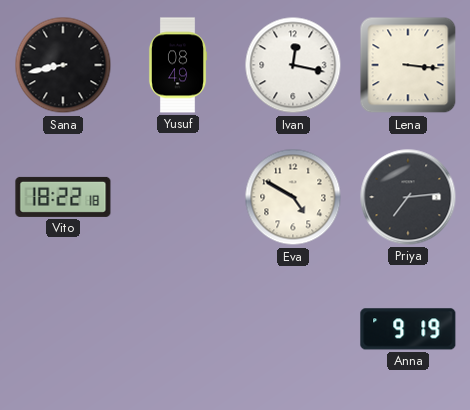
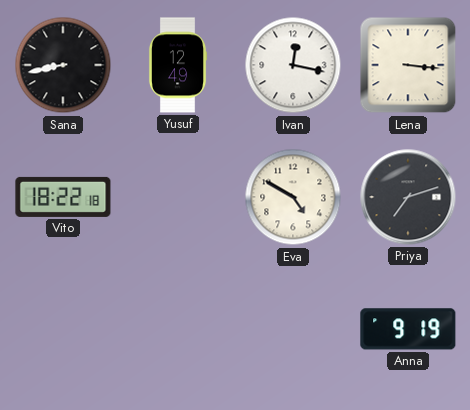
Yusuf: 08:49 -> 12:49 (178, 65)
Priya: 7:14 -> 7:12 (408, 197)
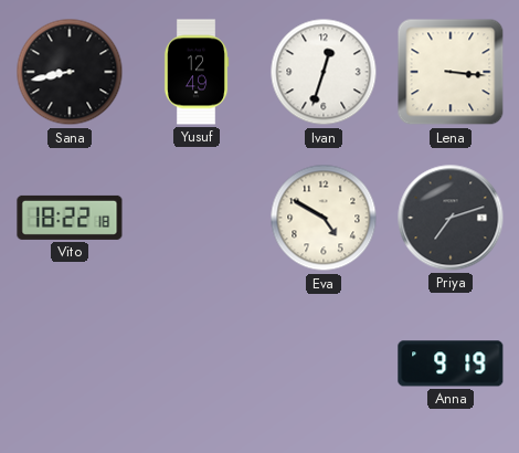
Ivan: 12:17 -> 12:33 (324, 72)
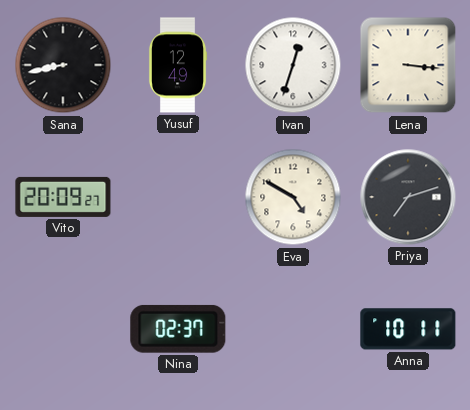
Vito: 18:22 -> 20:09 (63, 197)
Nina: none -> 02:37 (178, 329)
Anna: 9:19 -> 10:11 (408, 329)
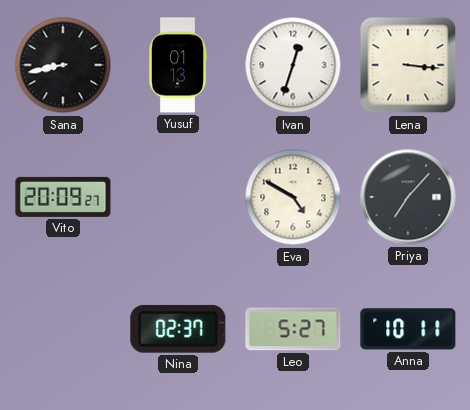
Yusuf: 12:49 -> 01:13 (178, 65)
Priya: 7:12 -> 7:07 (408, 197)
Leo: none -> 5:27 (293, 329)
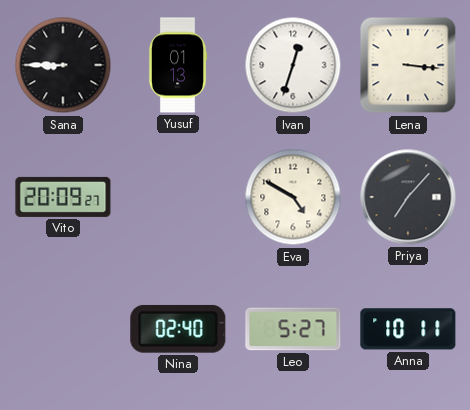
Sana: 8:43 -> 8:45 (63, 65)
Nina: 02:37 -> 02:40 (178, 329)
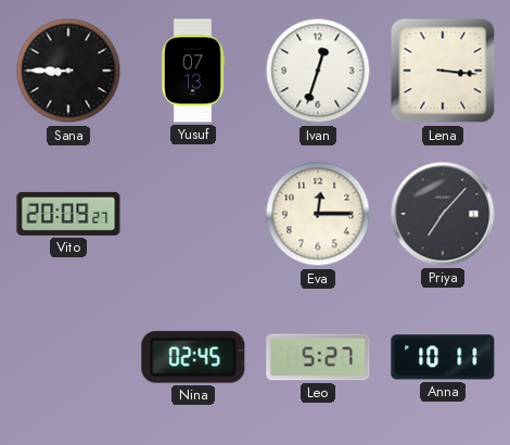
Yusuf: 01:13 -> 07:13 (193, 71)
Eva: 4:50 -> 12:15 (318, 214)
Nina: 02:40 -> 02:45 (193, 357)
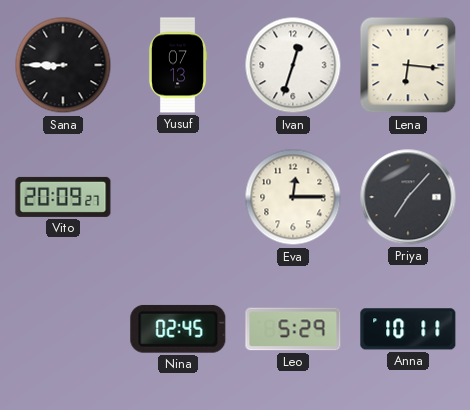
Lena: 3:16 -> 6:16 (408, 65)
Leo: 5:27 -> 5:29 (293, 329)
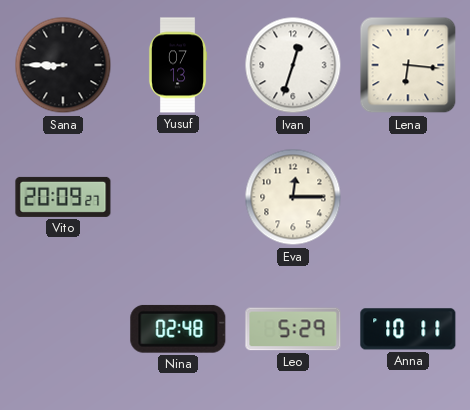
Priya: 7:07 -> none (408, 197)
Nina: 02:45 -> 02:48 (178, 329)
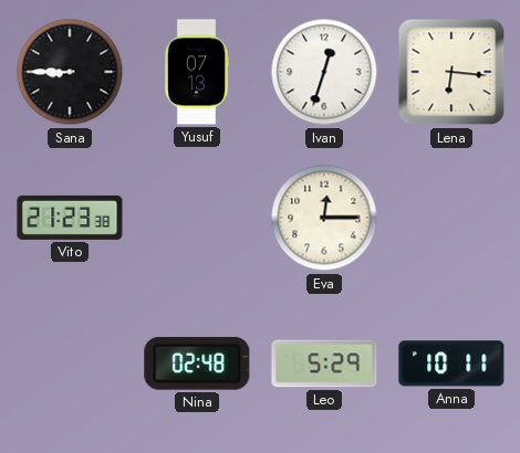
Vito: 20:09 -> 21:23 (70, 218)
